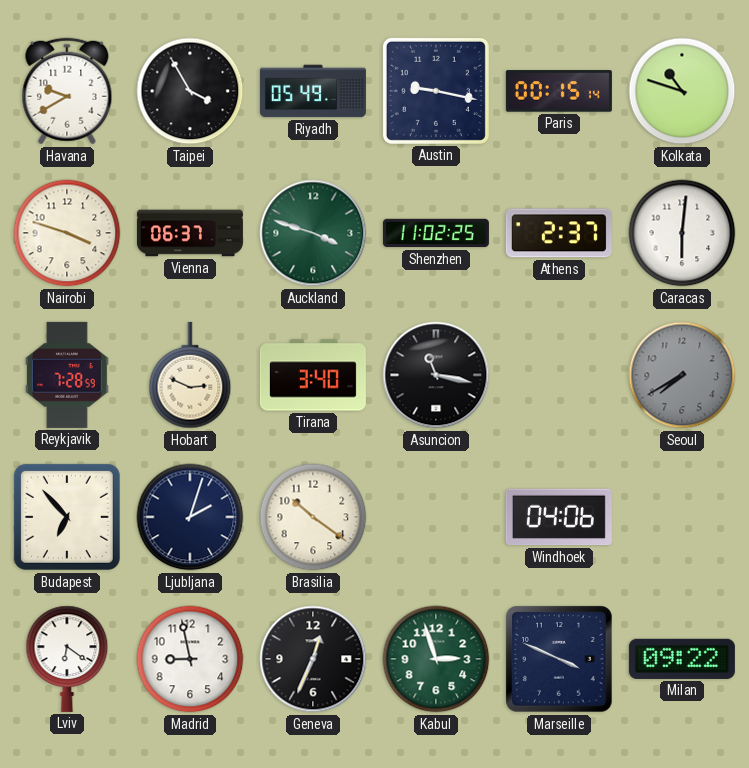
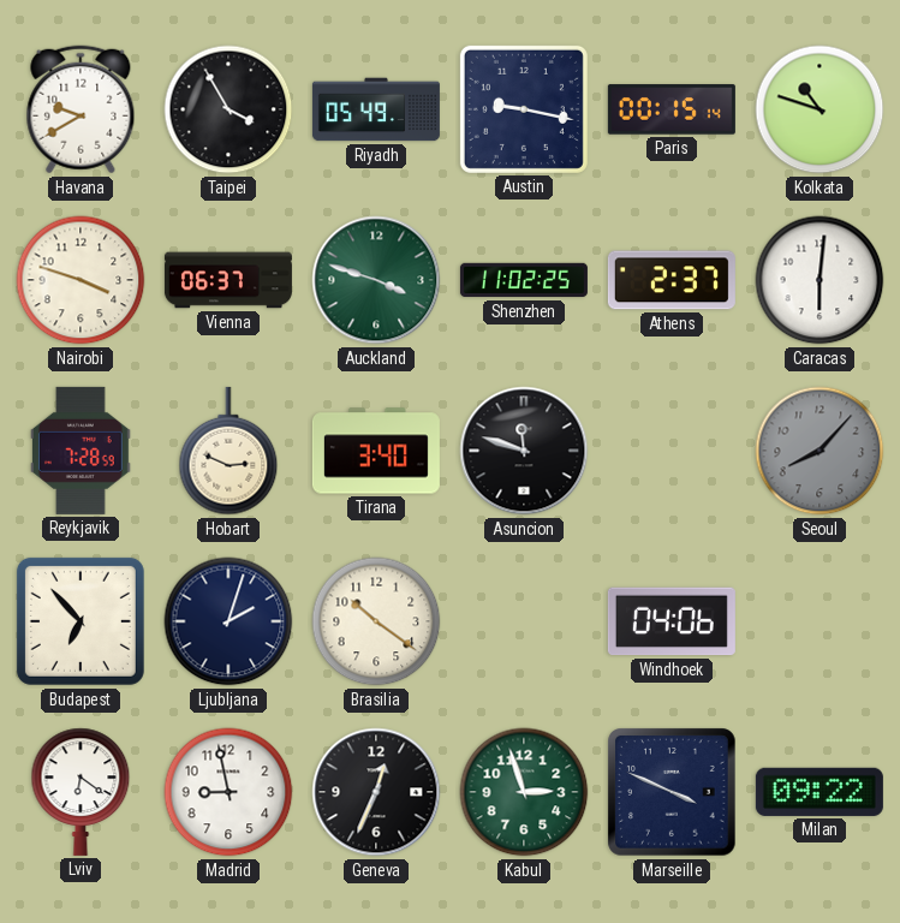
Asuncion: 11:17 -> 11:48 (524, 451)
Seoul: 7:40 -> 8:07 (819, 451)
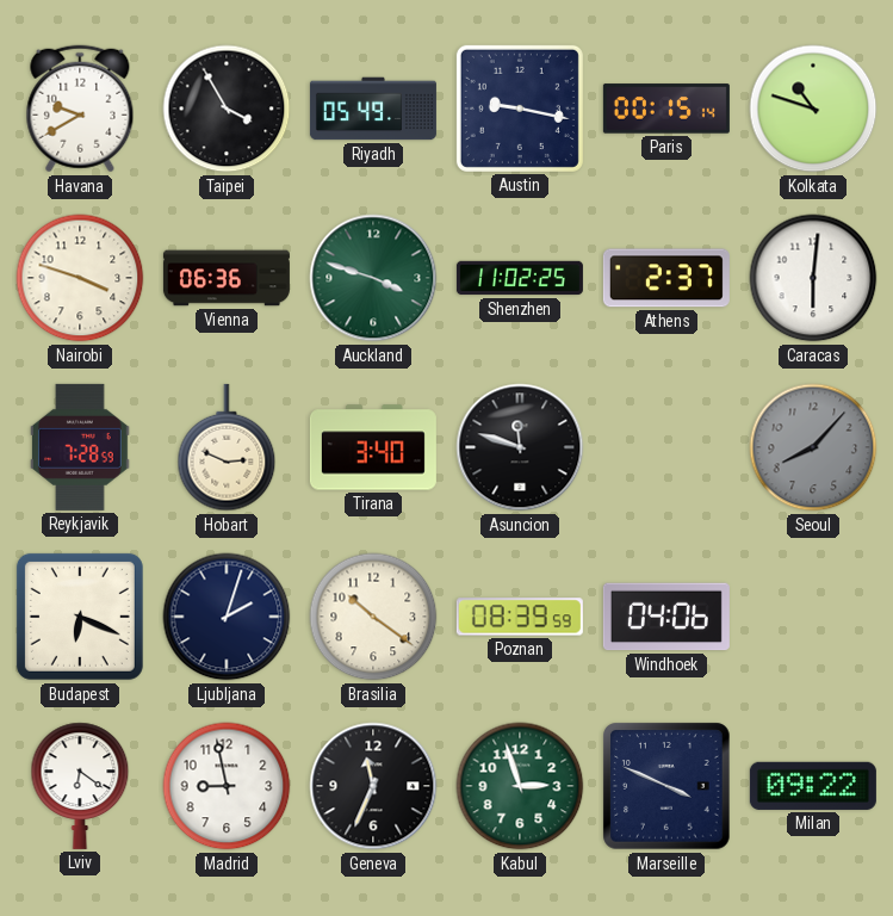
Vienna: 06:37 -> 06:36 (227, 278)
Budapest: 6:53 -> 6:19 (80, 617)
Poznan: none -> 08:39 (520, 617)
Geneva: 12:34 -> 11:34 (373, 786)
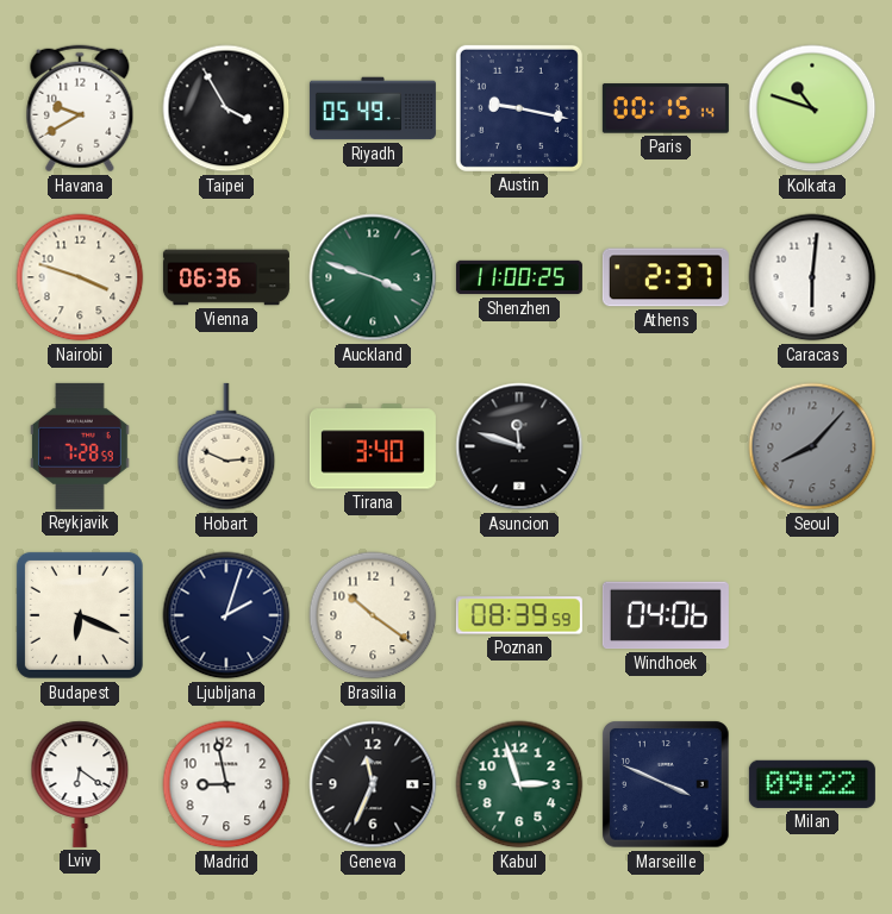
Shenzhen: 11:02 -> 11:00 (519, 277)
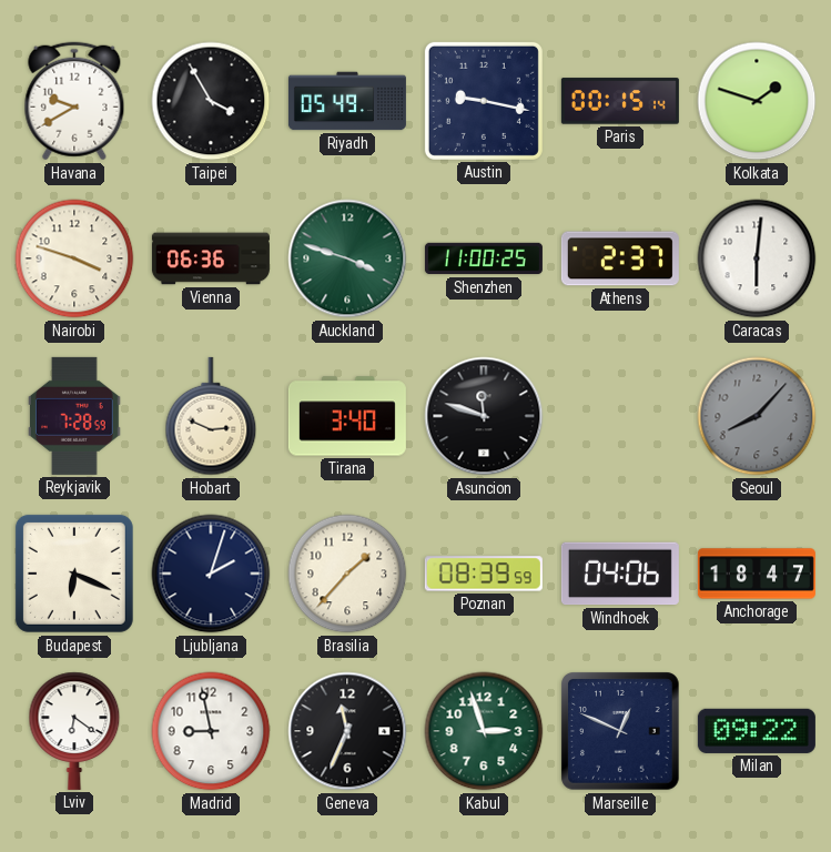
Kolkata: 10:48 -> 1:48 (757, 101)
Brasilia: 10:21 -> 1:37 (347, 574)
Anchorage: none -> 18:47 (757, 574)
Marseille: 3:49 -> 12:49 (620, 731)
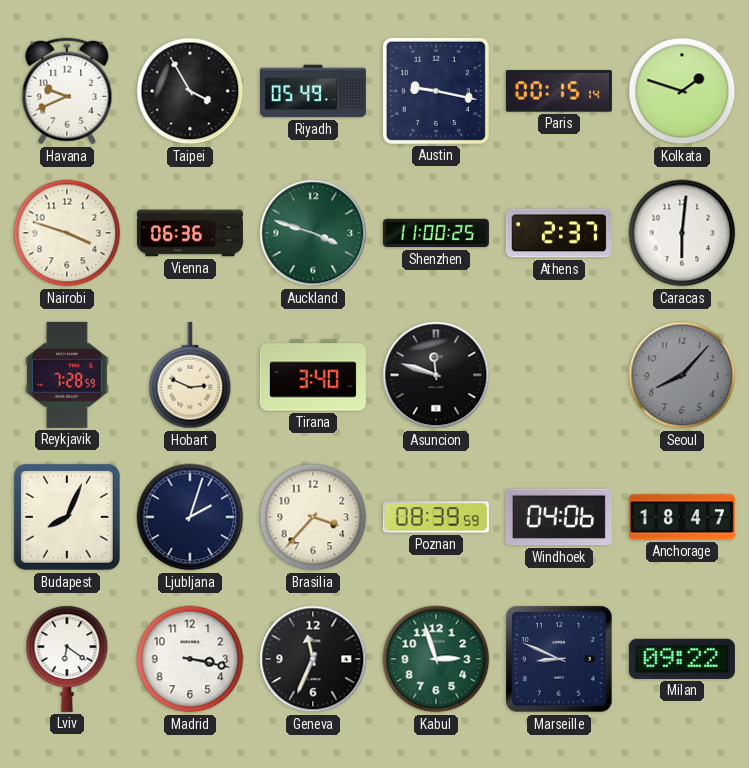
Havana: 9:40 -> 9:41 (67, 91)
Budapest: 6:19 -> 8:04 (67, 517)
Brasilia: 1:37 -> 3:37 (313, 517)
Madrid: 8:58 -> 3:17 (190, 659)
Marseille: 12:49 -> 8:49 (559, 659)
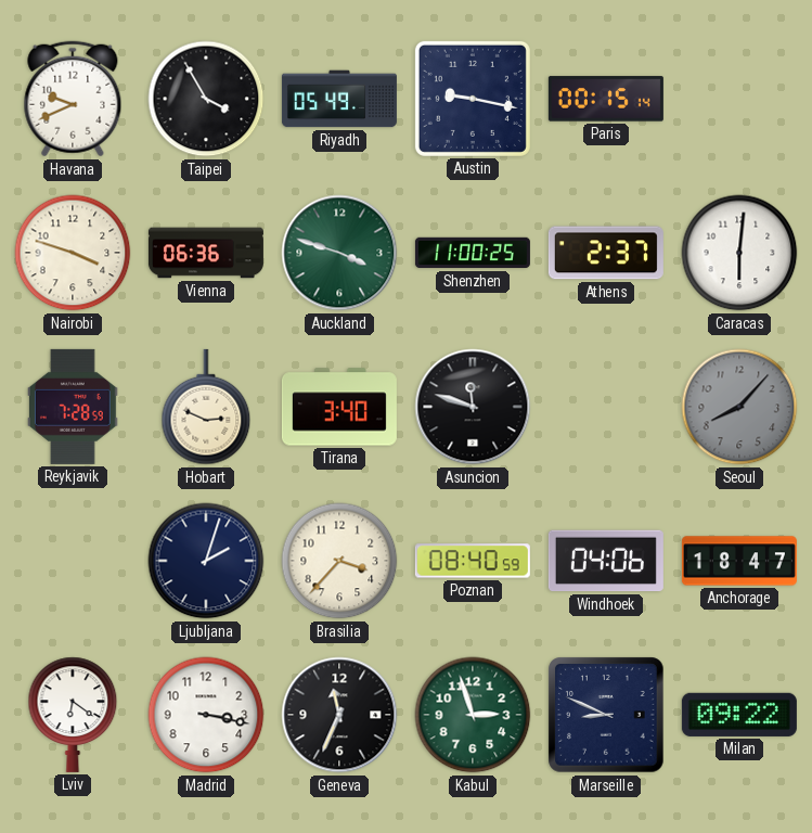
Kolkata: 1:48 -> none (682, 91)
Budapest: 8:04 -> none (67, 517)
Poznan: 08:39 -> 08:40 (473, 561)
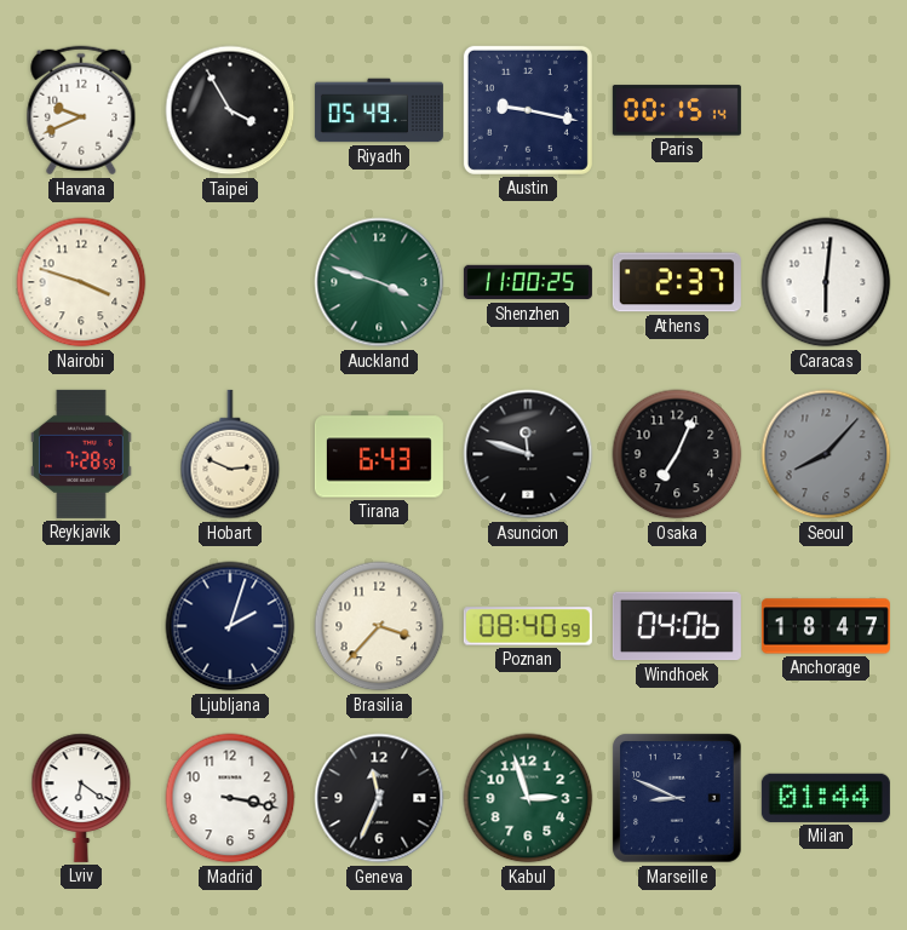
Vienna: 06:36 -> none (206, 253)
Tirana: 3:40 -> 6:43 (379, 454)
Osaka: none -> 7:04 (677, 454)
Milan: 09:22 -> 01:44 (826, 798)
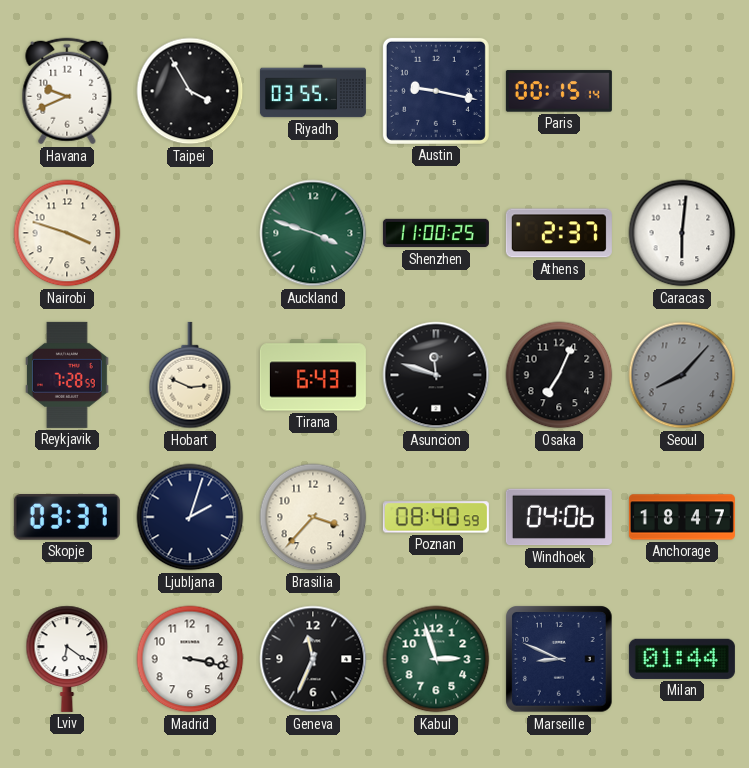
Riyadh: 05:49 -> 03:55 (313, 91)
Skopje: none -> 03:37 (67, 518)
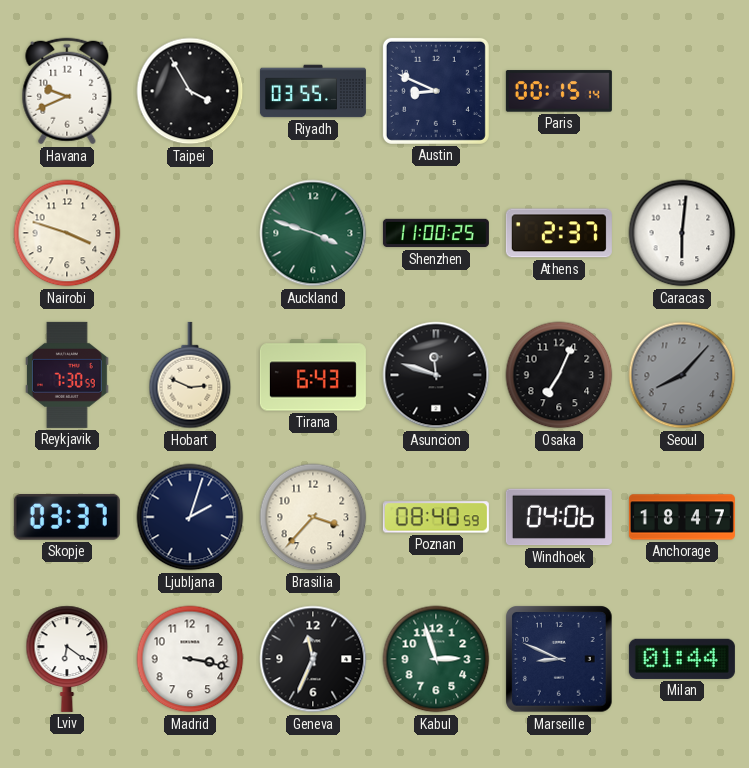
Austin: 9:17 -> 8:49 (436, 91)
Reykjavik: 7:28 -> 7:30 (68, 375)
